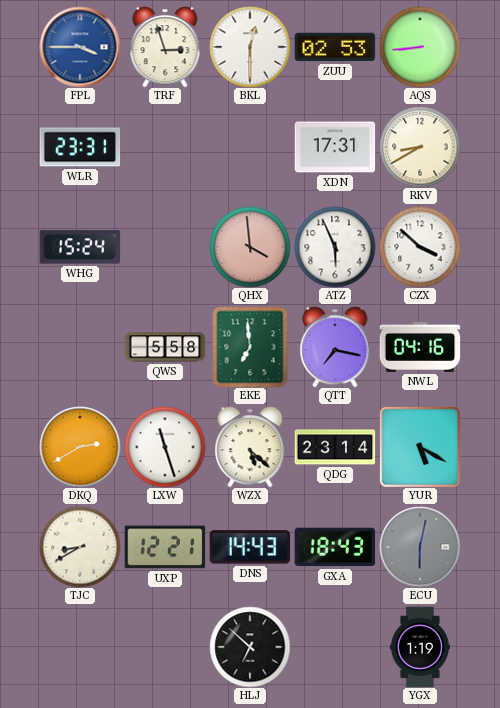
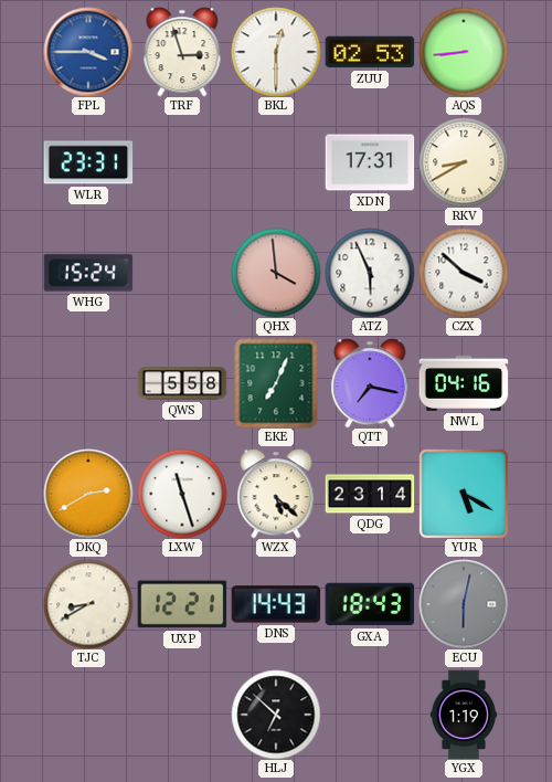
EKE: 6:59 -> 7:04 (276, 383)
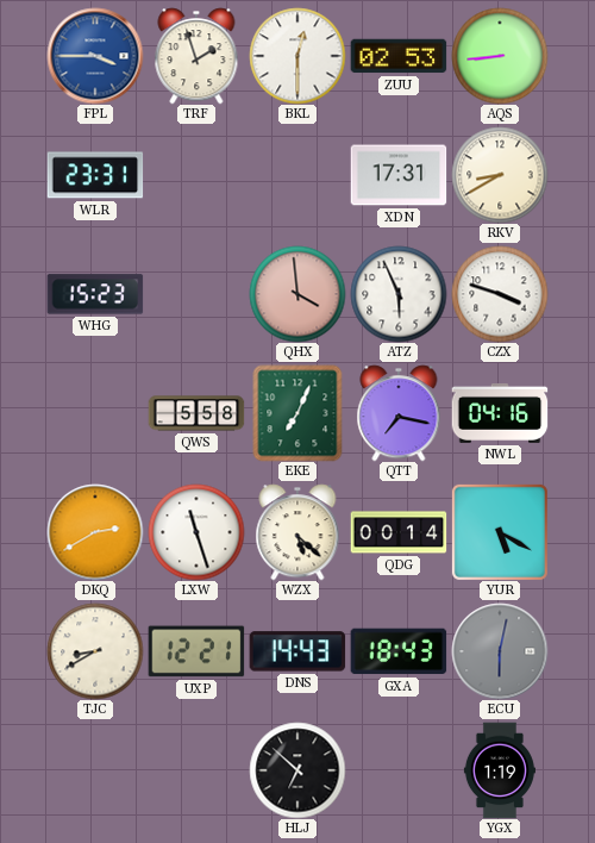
TRF: 2:57 -> 1:57 (196, 56)
WHG: 15:24 -> 15:23 (95, 294)
CZX: 3:52 -> 3:48 (500, 294)
QDG: 23:14 -> 00:14 (399, 532)
